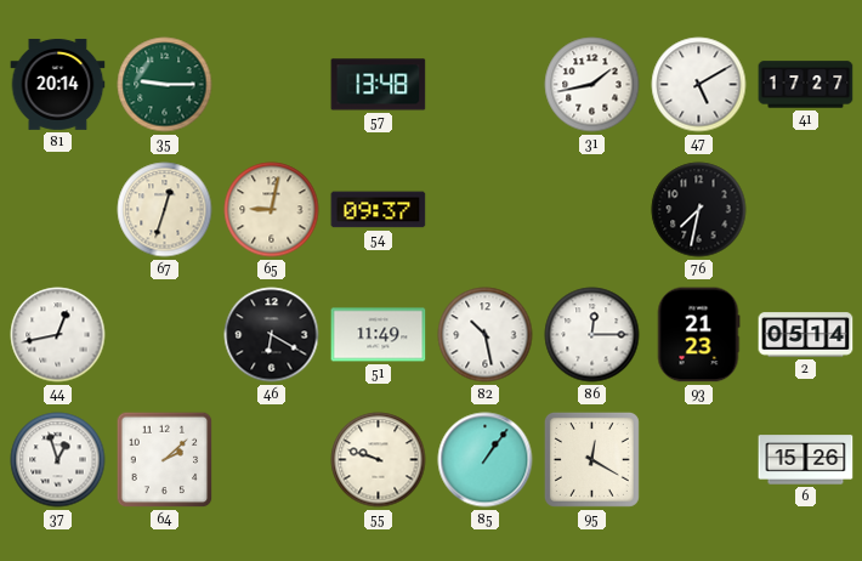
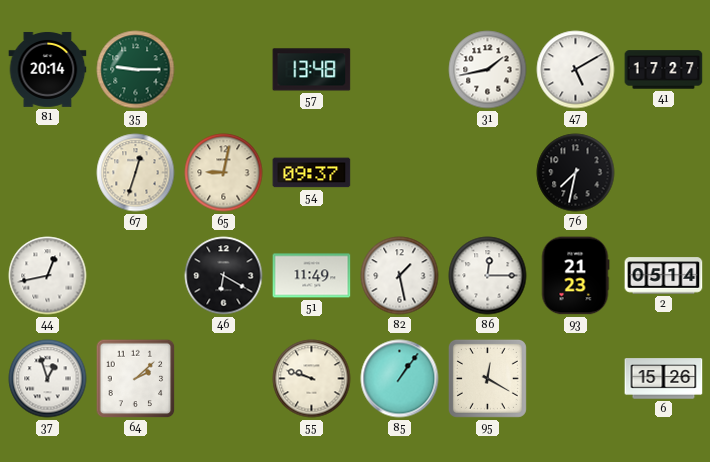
82: 10:28 -> 1:28 (400, 276)
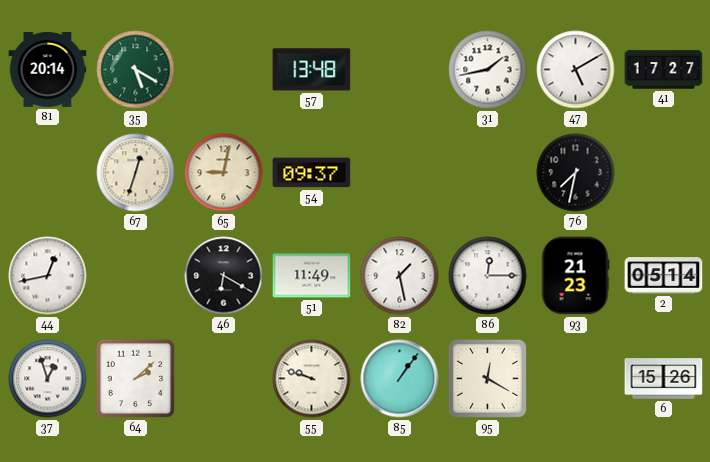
35: 9:15 -> 5:20 (136, 70)
